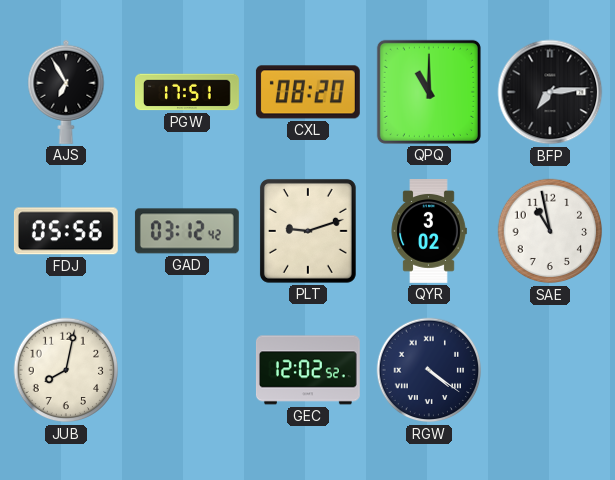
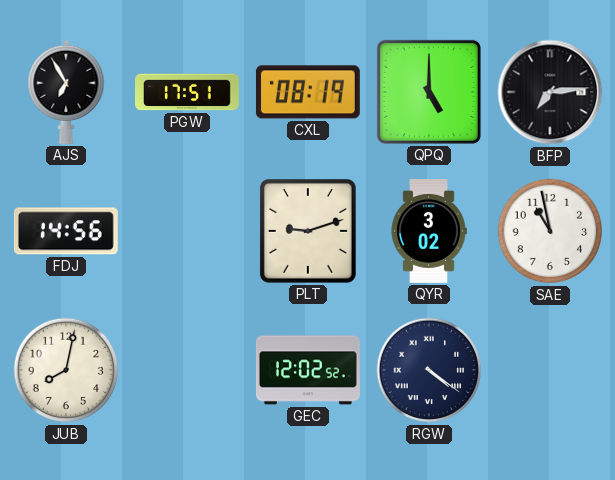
CXL: 08:20 -> 08:19 (308, 92)
QPQ: 11:00 -> 5:00 (429, 92)
FDJ: 05:56 -> 14:56 (66, 231)
GAD: 03:12 -> none (187, 231)
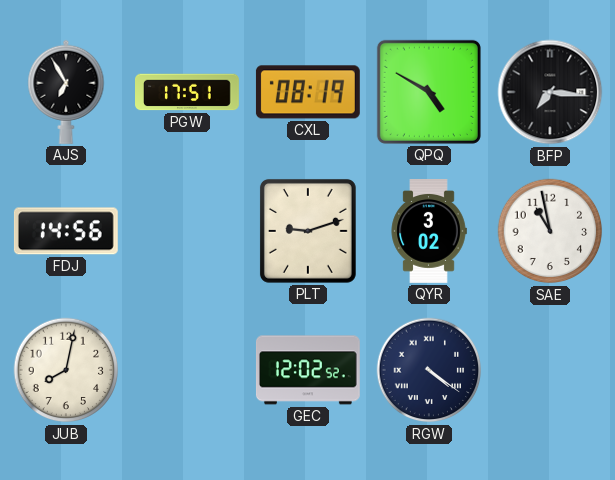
QPQ: 5:00 -> 4:50 (429, 92)
BFP: 7:14 -> 7:16 (550, 92)
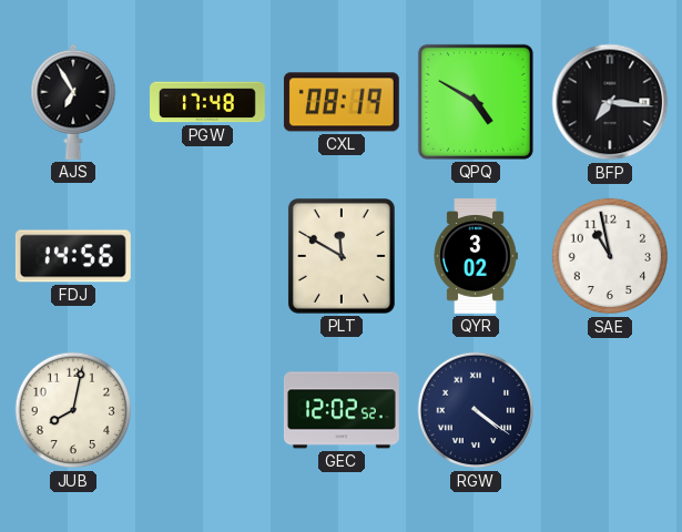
PGW: 17:51 -> 17:48 (208, 102)
PLT: 9:12 -> 11:50 (342, 256)
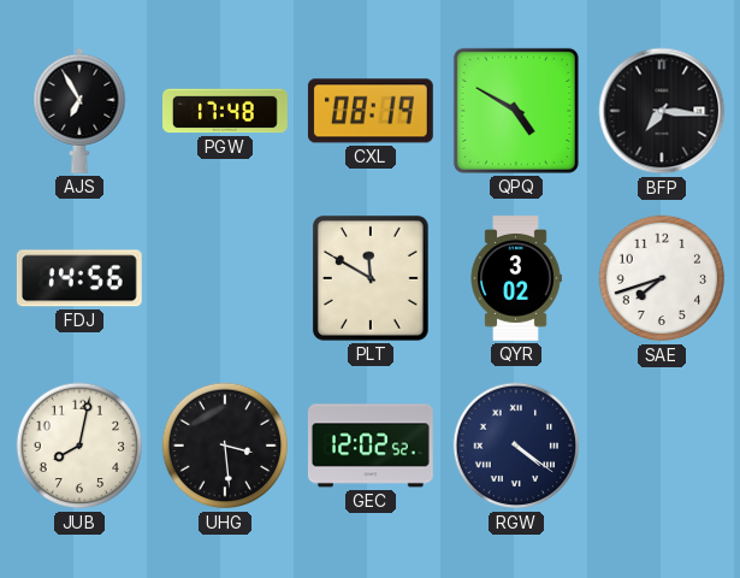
SAE: 10:58 -> 7:42 (662, 278)
UHG: none -> 3:29 (225, 446)
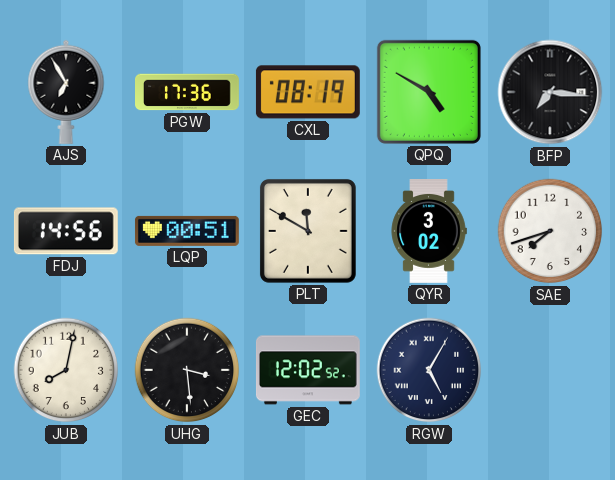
PGW: 17:48 -> 17:36 (188, 92)
LQP: none -> 00:51 (187, 231)
RGW: 4:21 -> 5:05 (429, 370)
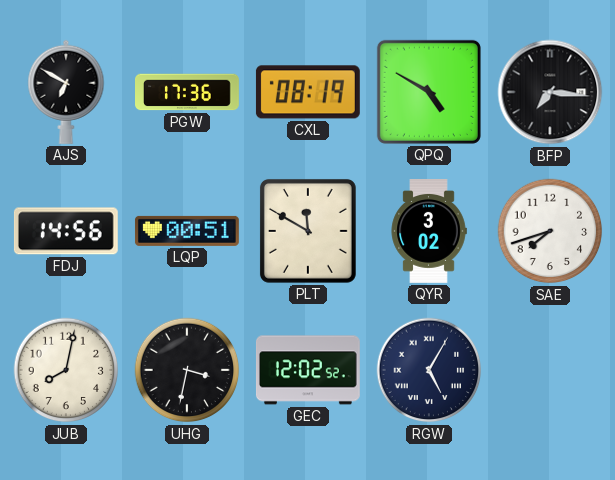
AJS: 6:55 -> 6:50 (66, 92)
UHG: 3:29 -> 3:32 (187, 370)
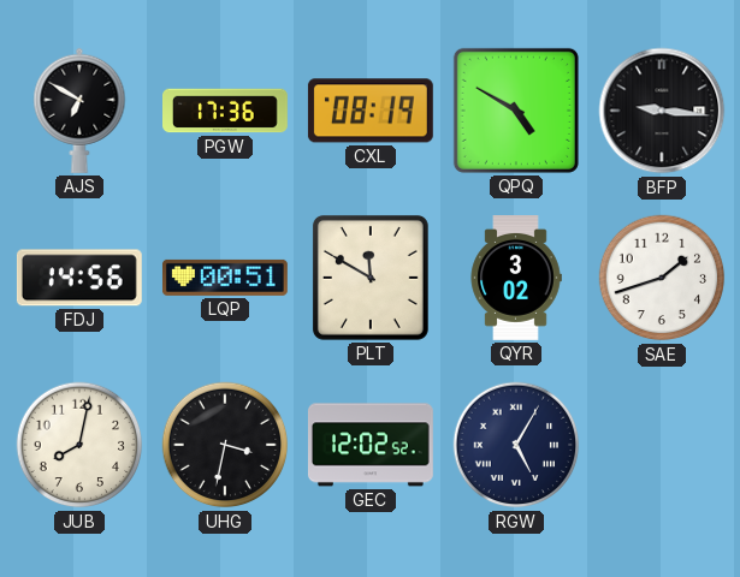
BFP: 7:16 -> 9:16 (662, 111)
SAE: 7:42 -> 1:42 (662, 278)
